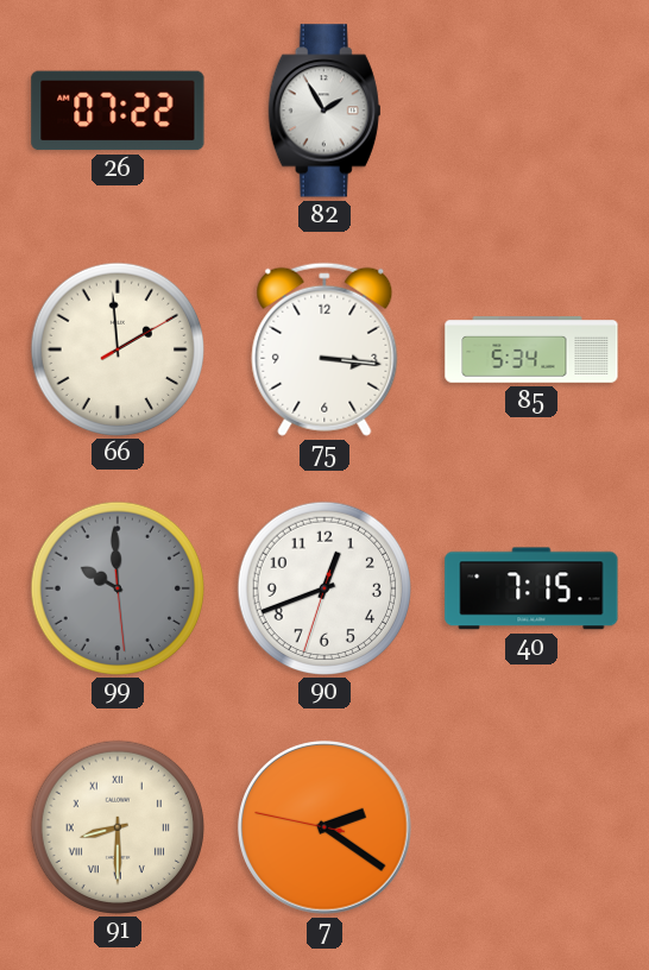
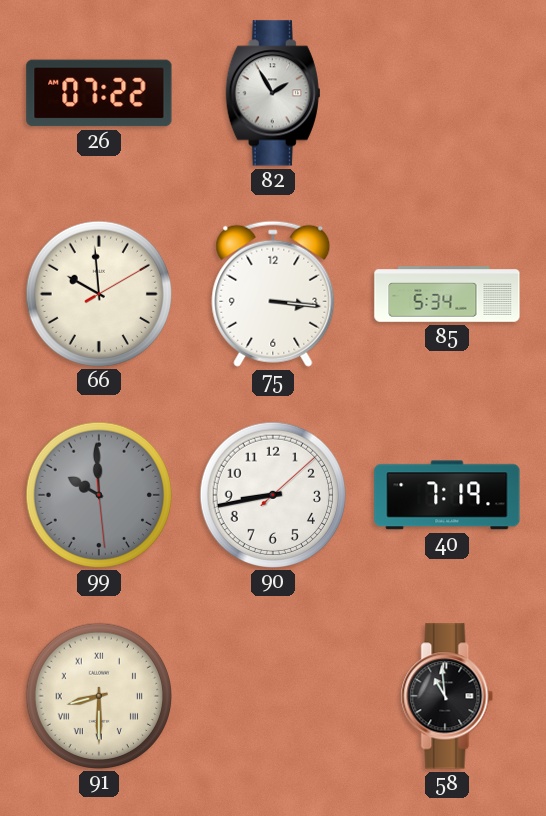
66: 1:59 -> 9:59 (98, 293)
90: 12:41 -> 8:43 (272, 494)
40: 7:15 -> 7:19 (447, 495)
7: 2:20 -> none (324, 827)
58: none -> 10:59 (447, 696)
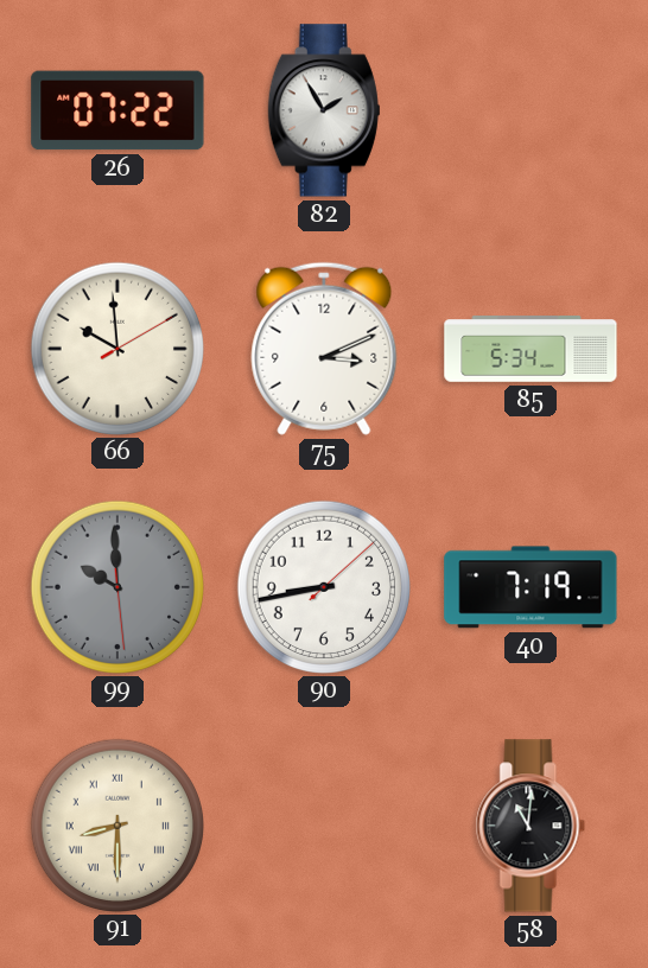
75: 3:16 -> 3:11 (324, 349)
58: 10:59 -> 11:01 (531, 826)
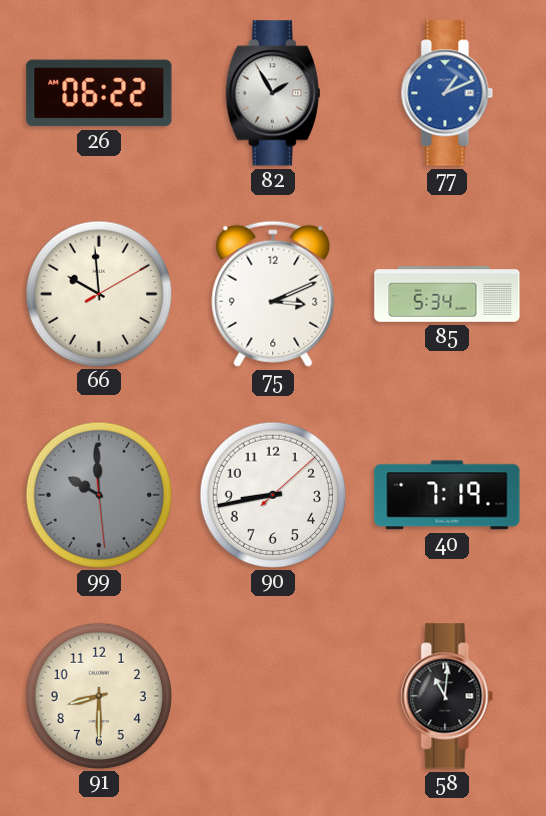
26: 07:22 -> 06:22 (99, 93)
77: none -> 1:11 (447, 93)
91 numerals: Roman -> Arabic (98, 695)
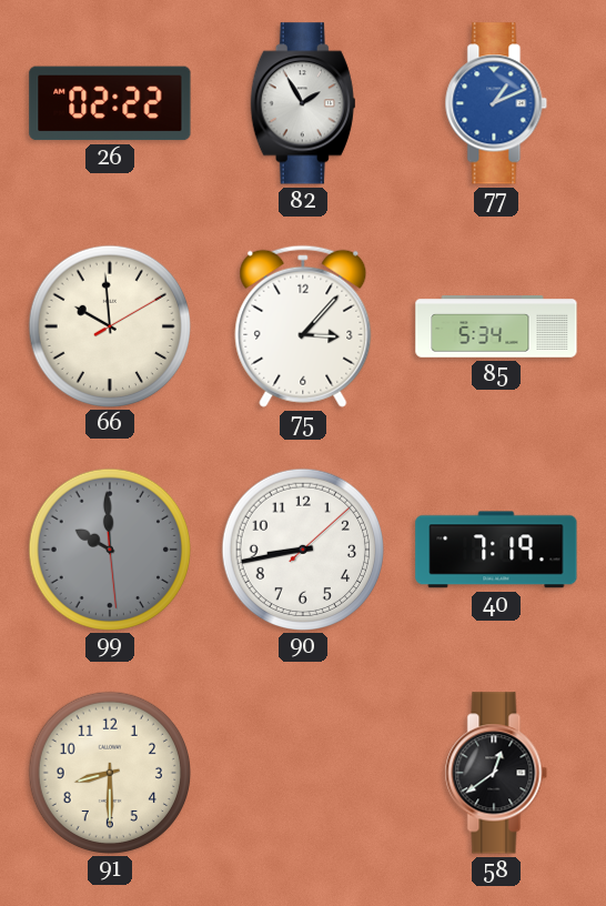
26: 06:22 -> 02:22 (110, 103)
75: 3:11 -> 3:07 (303, 326)
58: 11:01 -> 12:39 (496, 773)
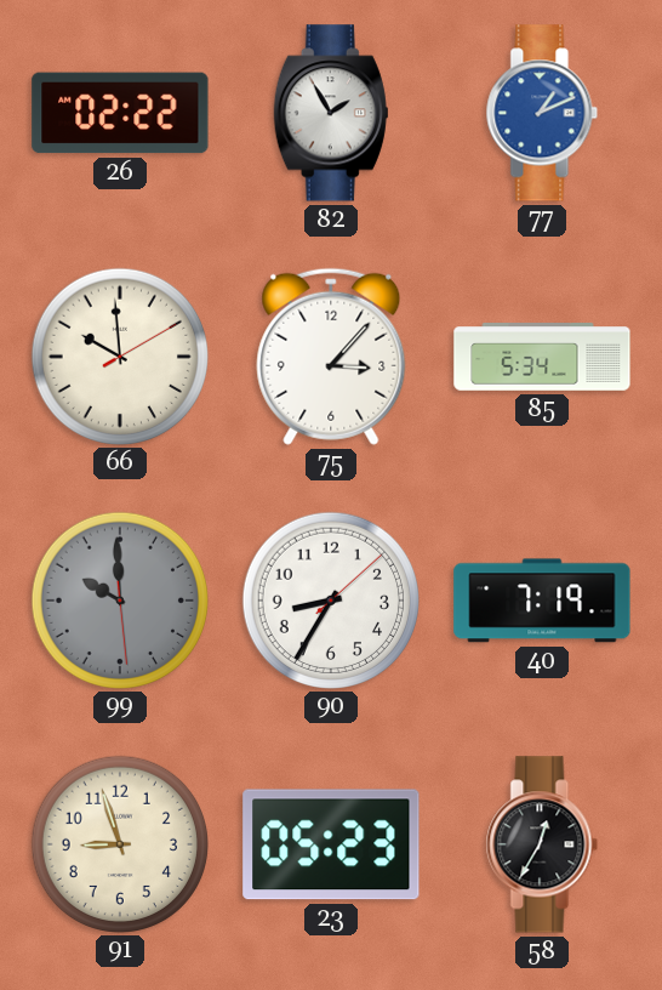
90: 8:43 -> 8:35 (330, 599)
91: 8:30 -> 8:57 (119, 843)
23: none -> 05:23 (331, 844)
58: 12:39 -> 12:35 (542, 844)
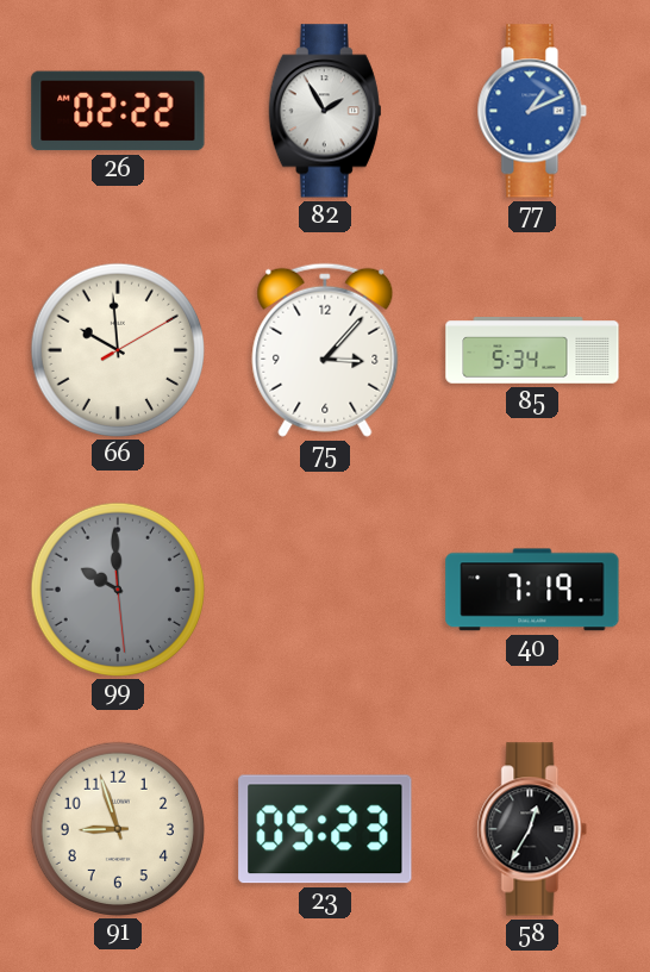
90: 8:35 -> none (330, 599)
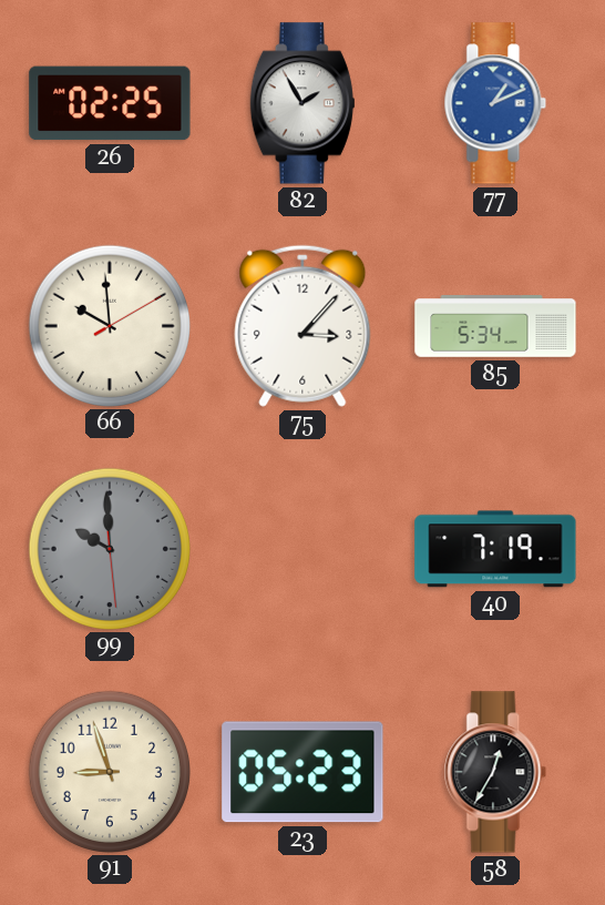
26: 02:22 -> 02:25 (110, 103)
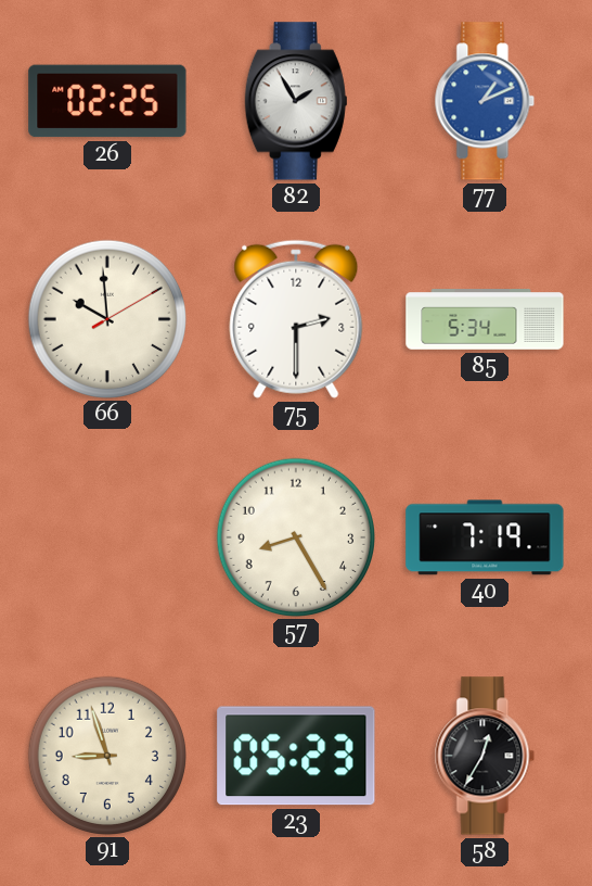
75: 3:07 -> 2:30 (296, 319)
99: 9:59 -> none (109, 548)
57: none -> 8:25 (295, 536)
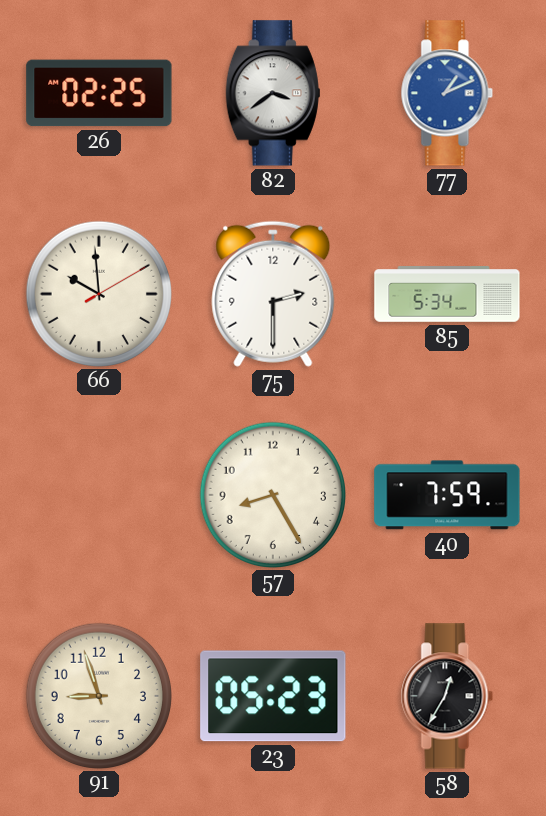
82: 1:55 -> 3:39 (273, 93)
40: 7:19 -> 7:59 (447, 495)
